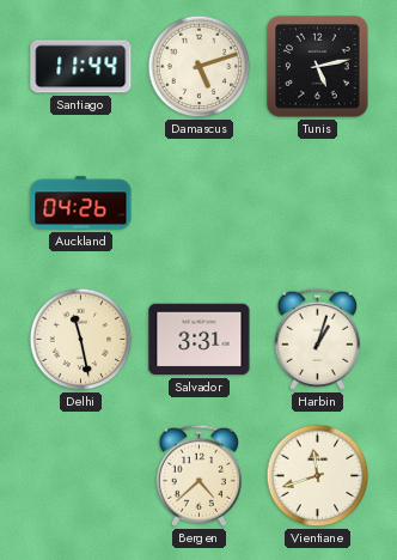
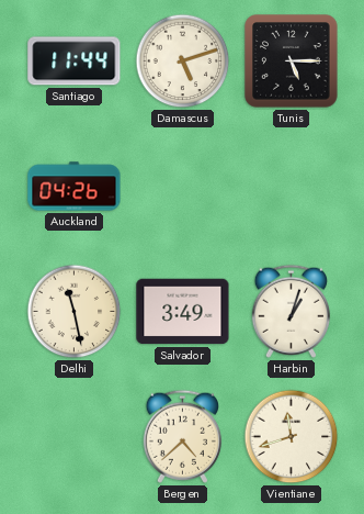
Tunis: 5:13 -> 5:15 (292, 62)
Salvador: 3:31 -> 3:49 (183, 312)
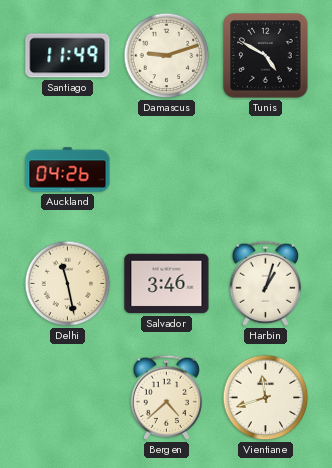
Santiago: 11:44 -> 11:49 (68, 56)
Damascus: 5:12 -> 9:12 (167, 56)
Tunis: 5:15 -> 4:50 (266, 56)
Salvador: 3:49 -> 3:46 (167, 284)
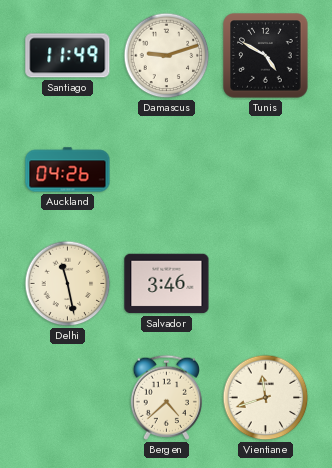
Harbin: 1:03 -> none (265, 283)
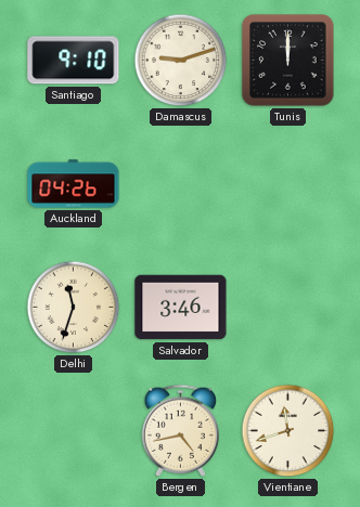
Santiago: 11:49 -> 9:10 (74, 61)
Tunis: 4:50 -> 12:00 (288, 61)
Delhi: 11:28 -> 11:33 (74, 308)
Bergen: 4:38 -> 4:43 (180, 430)
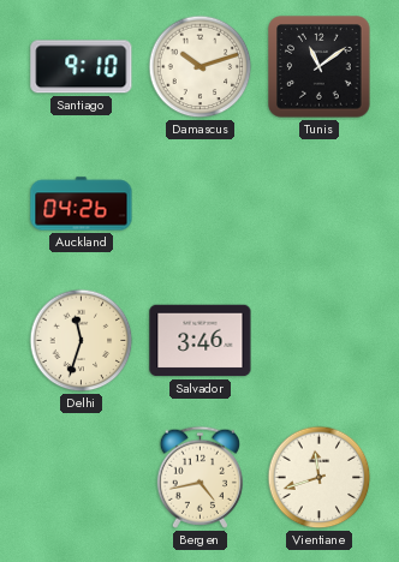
Damascus: 9:12 -> 10:12 (201, 67)
Tunis: 12:00 -> 11:09 (320, 67)
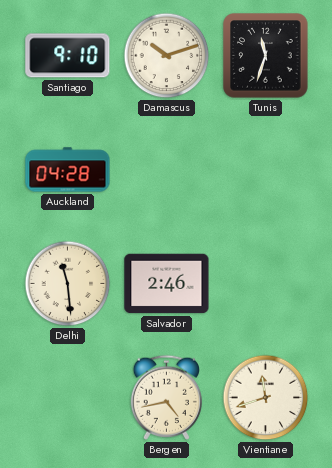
Tunis: 11:09 -> 11:33 (266, 56)
Auckland: 04:26 -> 04:28 (68, 170)
Delhi: 11:33 -> 11:29 (68, 284)
Salvador: 3:46 -> 2:46 (167, 284)
